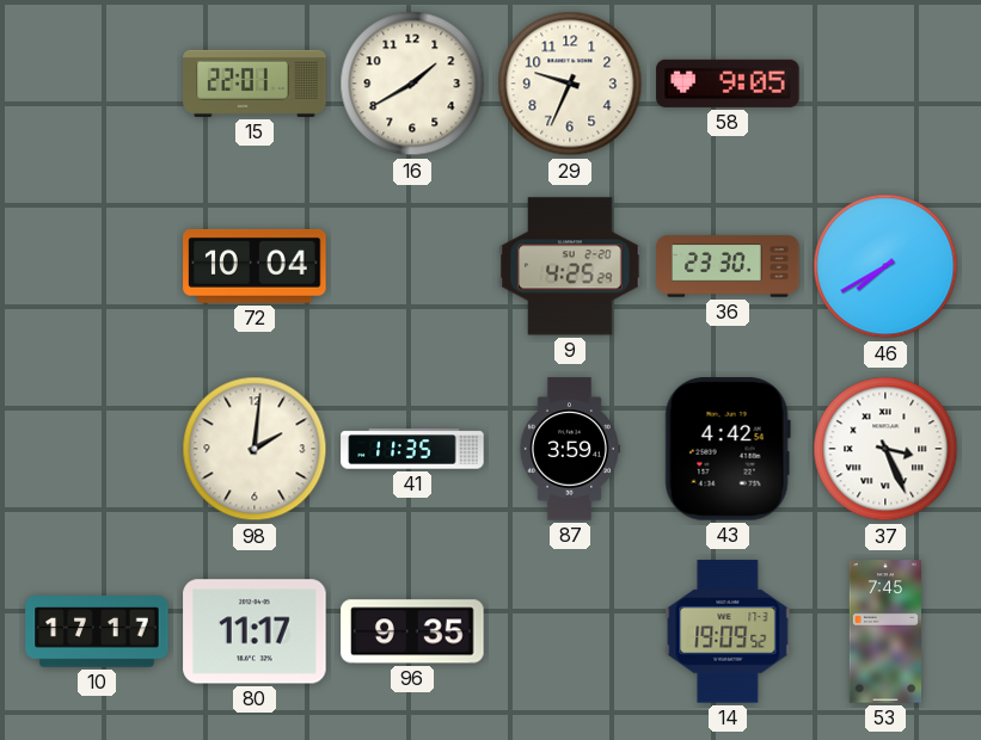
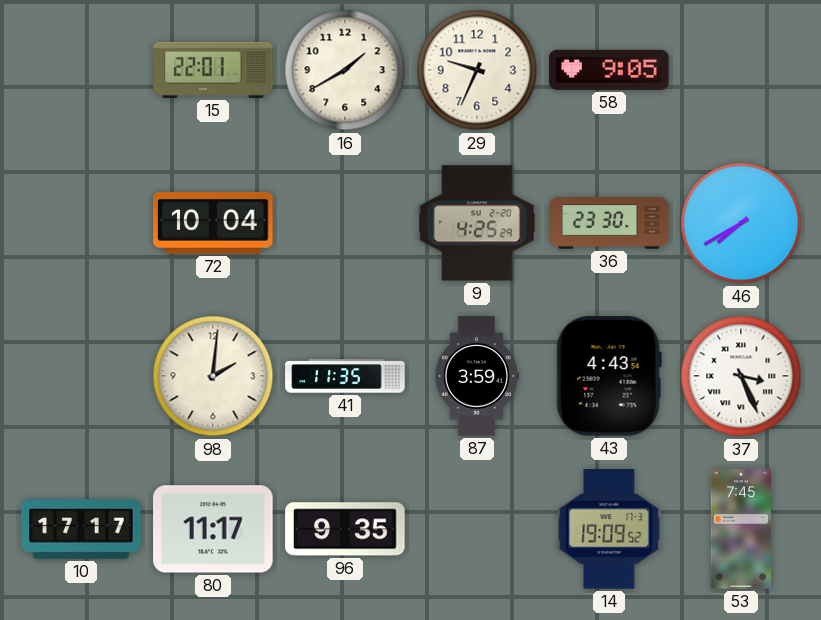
43: 4:42 -> 4:43 (609, 376)
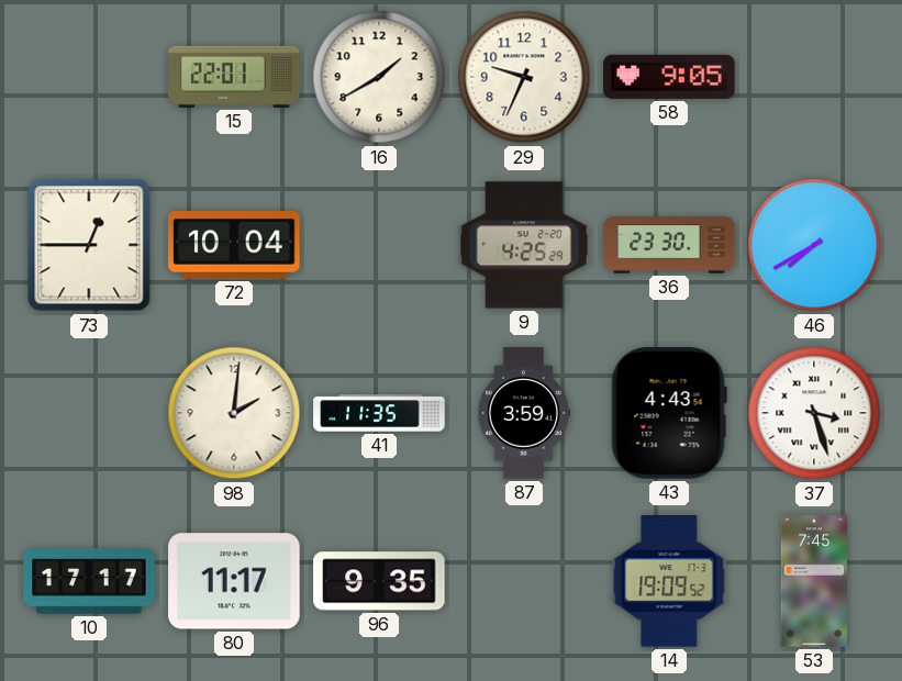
73: none -> 12:45 (89, 245)
37: 3:26 -> 3:27 (814, 413)
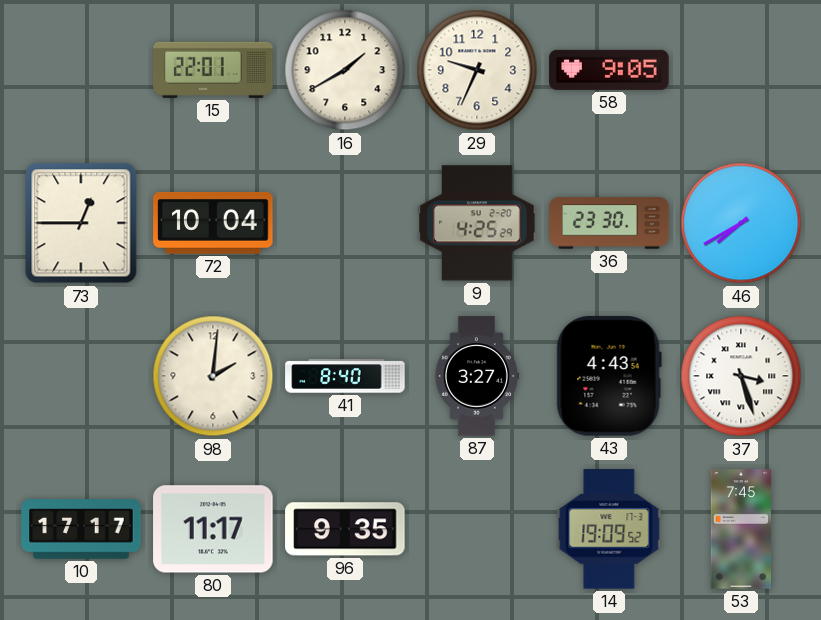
41: 11:35 -> 8:40 (345, 376)
87: 3:59 -> 3:27 (476, 376)
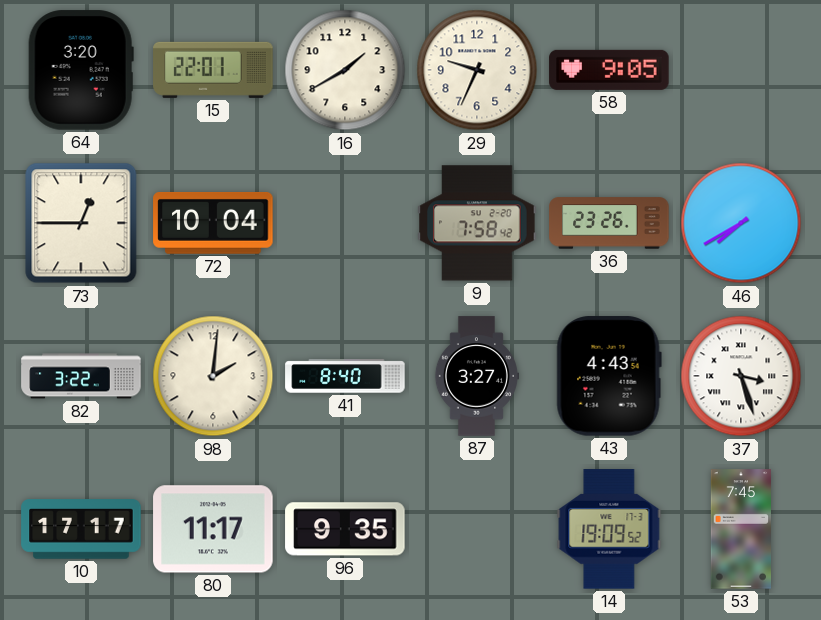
64: none -> 3:20 (81, 70)
9: 4:25 -> 7:58 (477, 223)
36: 23:30 -> 23:26 (609, 223)
82: none -> 3:22 (81, 376)
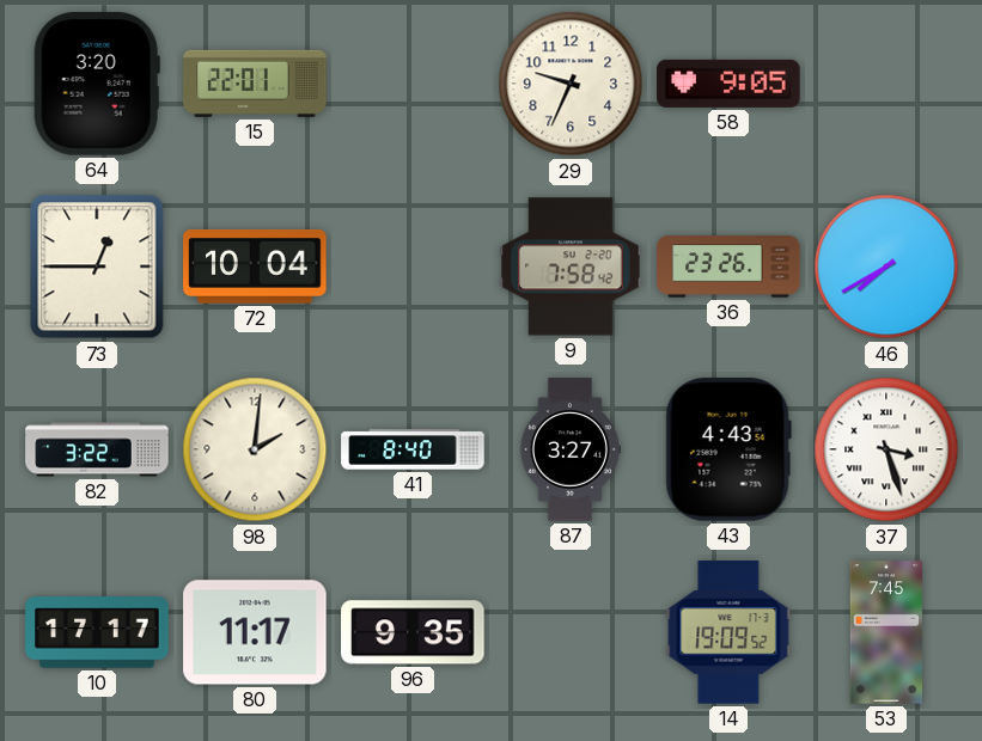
16: 1:40 -> none (345, 70)
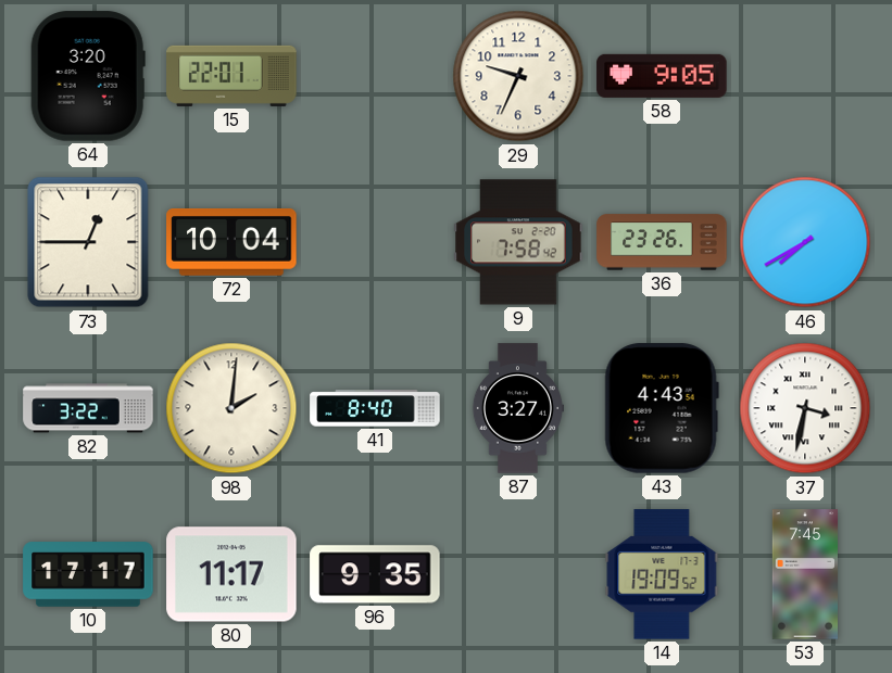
37: 3:27 -> 3:32 (805, 408)
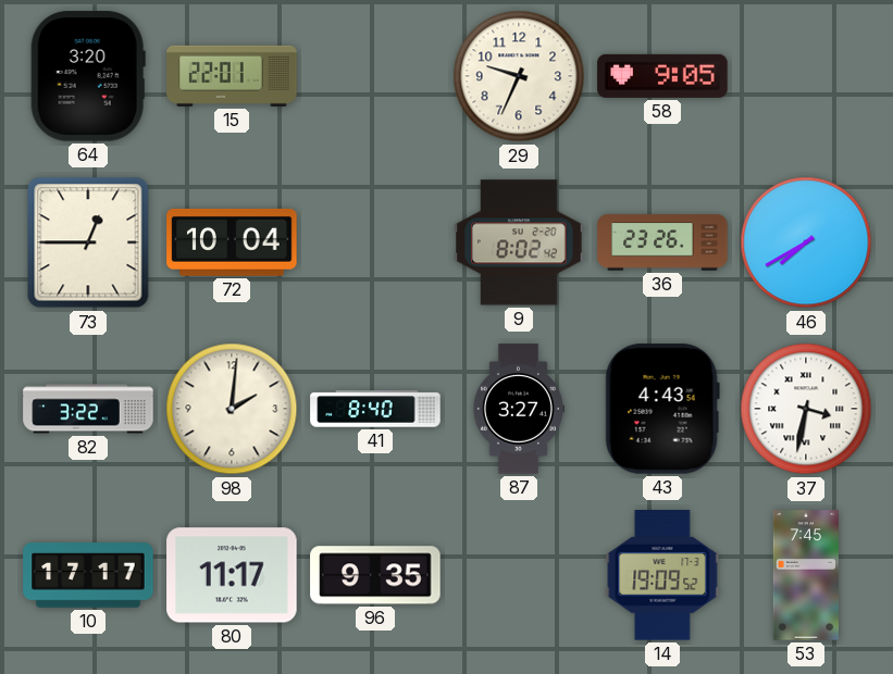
9: 7:58 -> 8:02 (519, 242)
